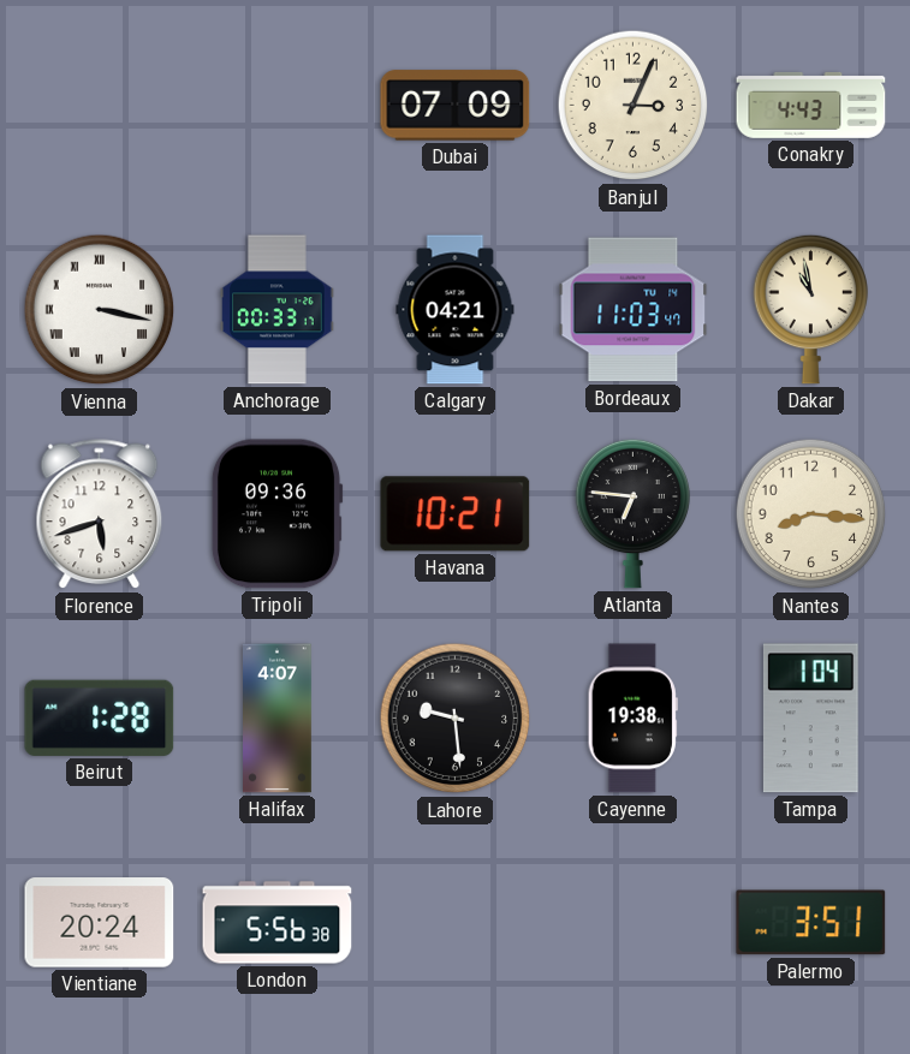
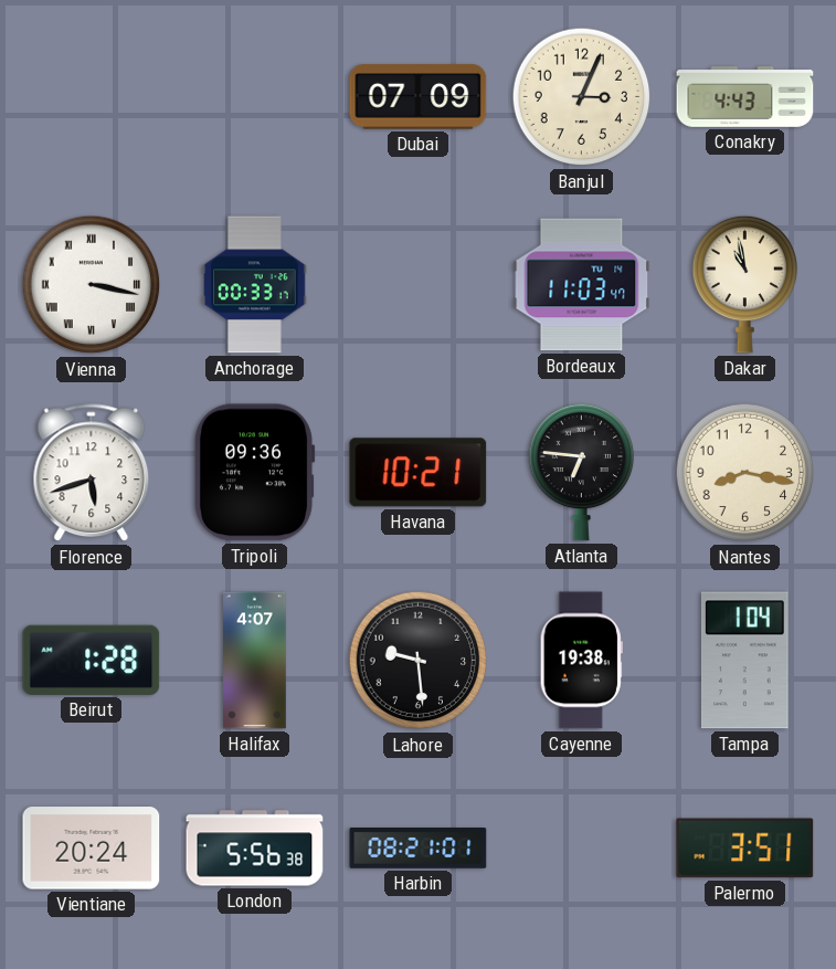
Calgary: 04:21 -> none (456, 310)
Nantes: 8:16 -> 8:17 (745, 473)
Harbin: none -> 08:21 (419, 849)
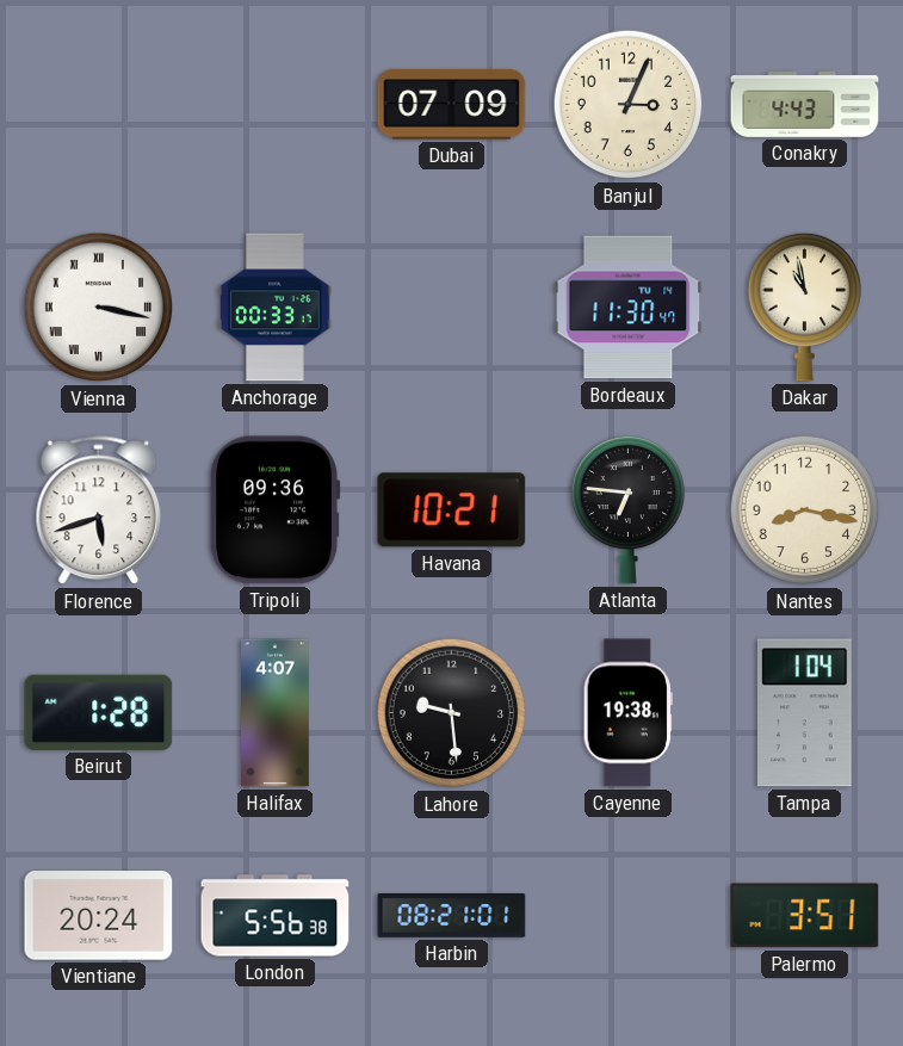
Bordeaux: 11:03 -> 11:30 (629, 308)
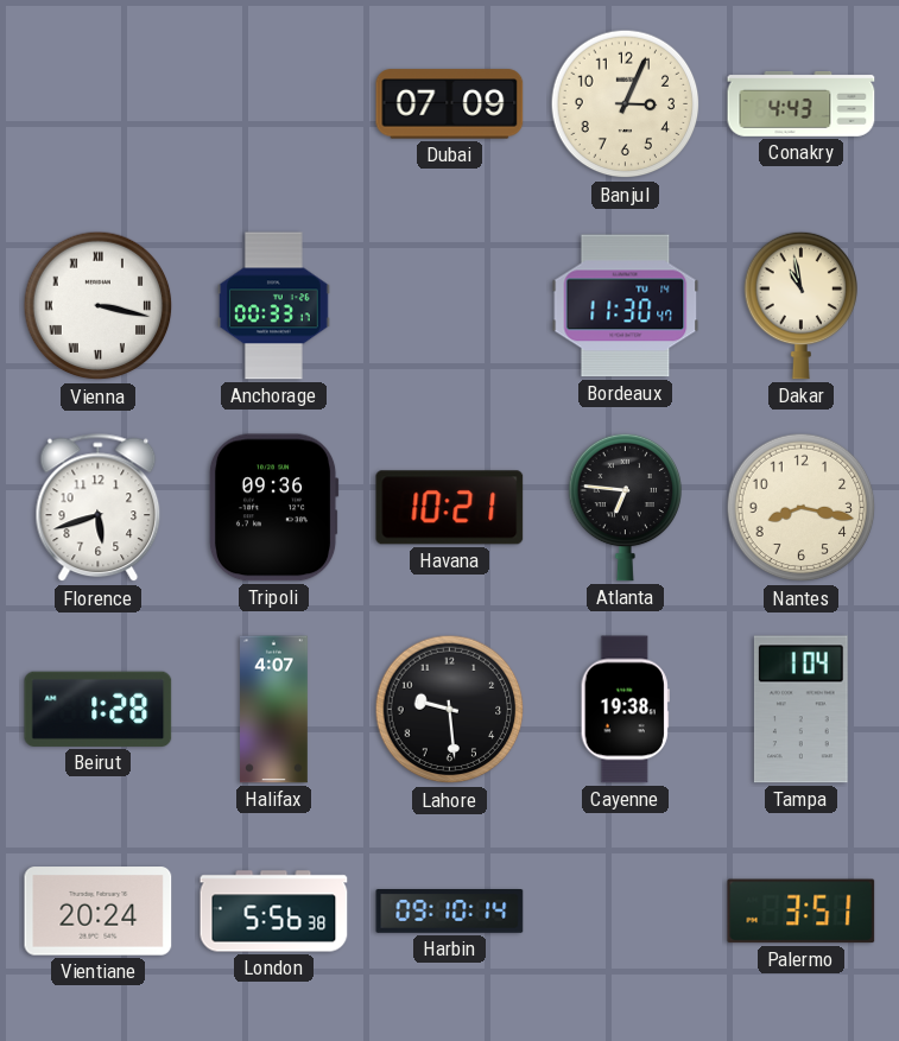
Harbin: 08:21 -> 09:10 (450, 912)
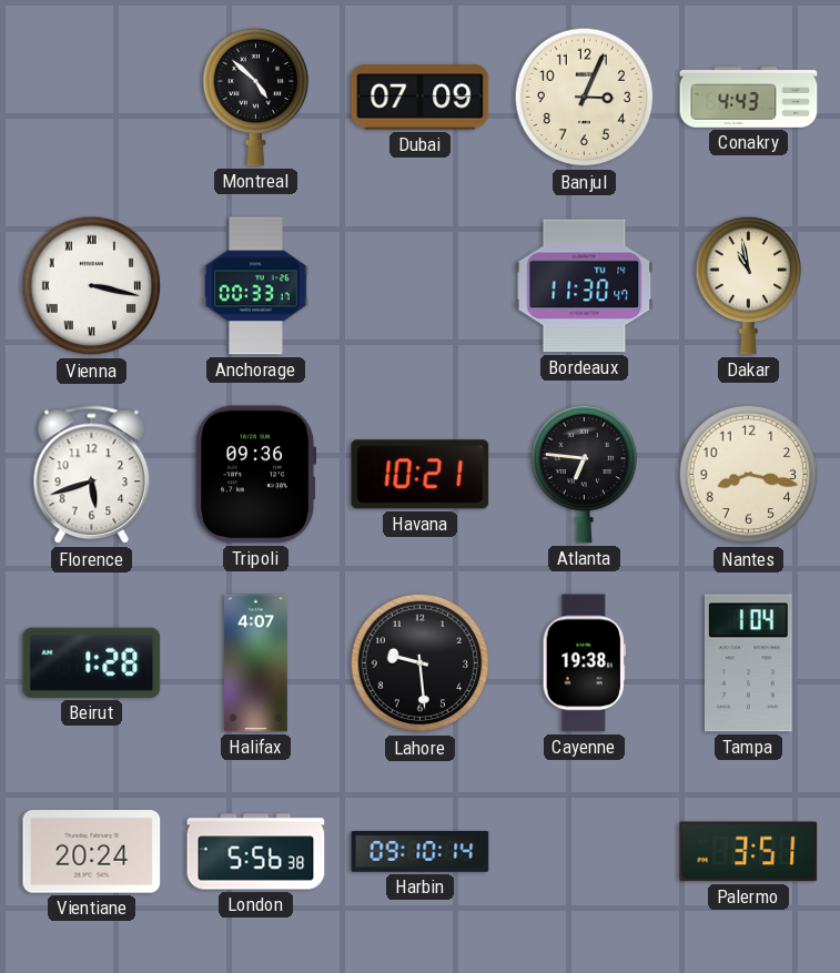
Montreal: none -> 4:52 (256, 97)
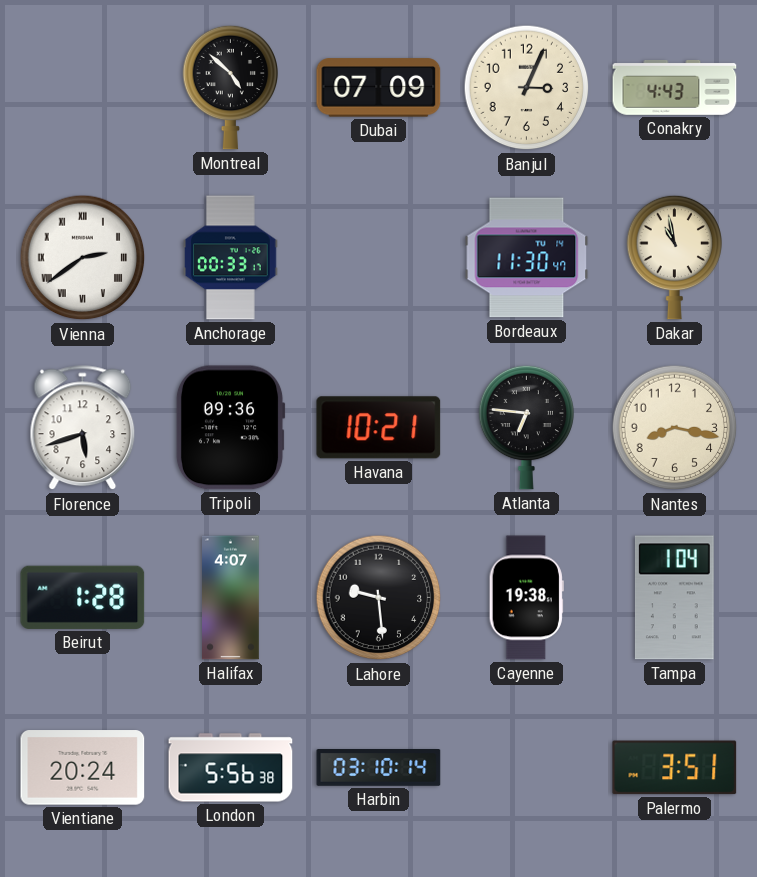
Vienna: 3:17 -> 2:39 (83, 258)
Harbin: 09:10 -> 03:10 (379, 768)
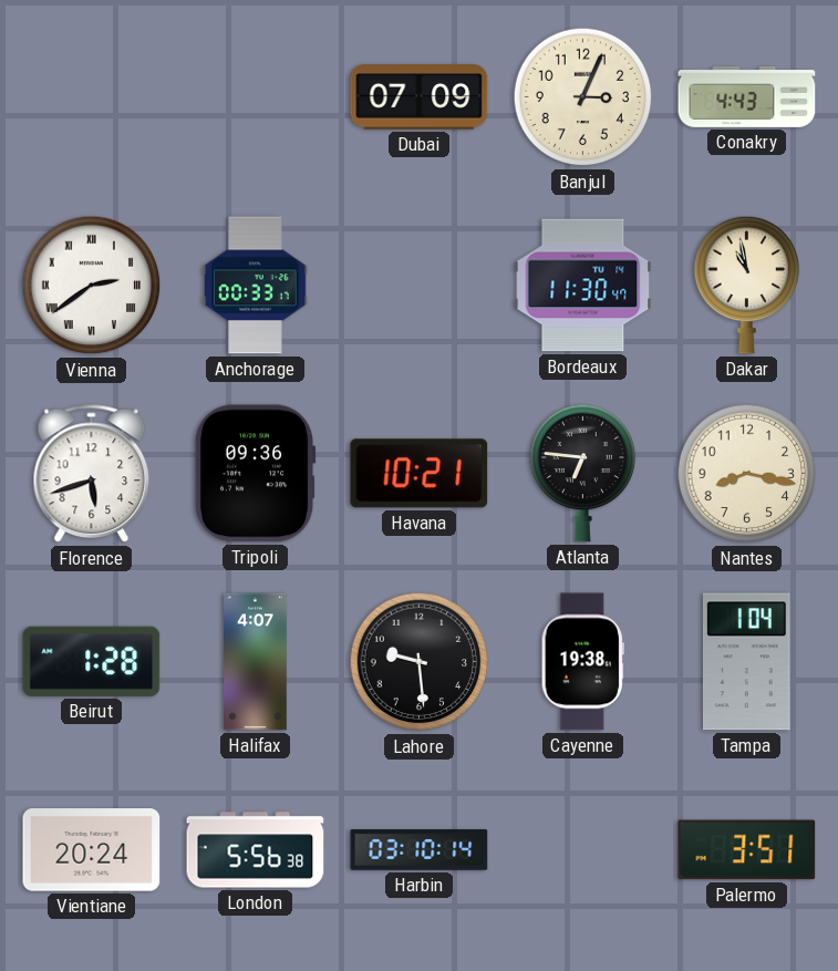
Montreal: 4:52 -> none (231, 87)
